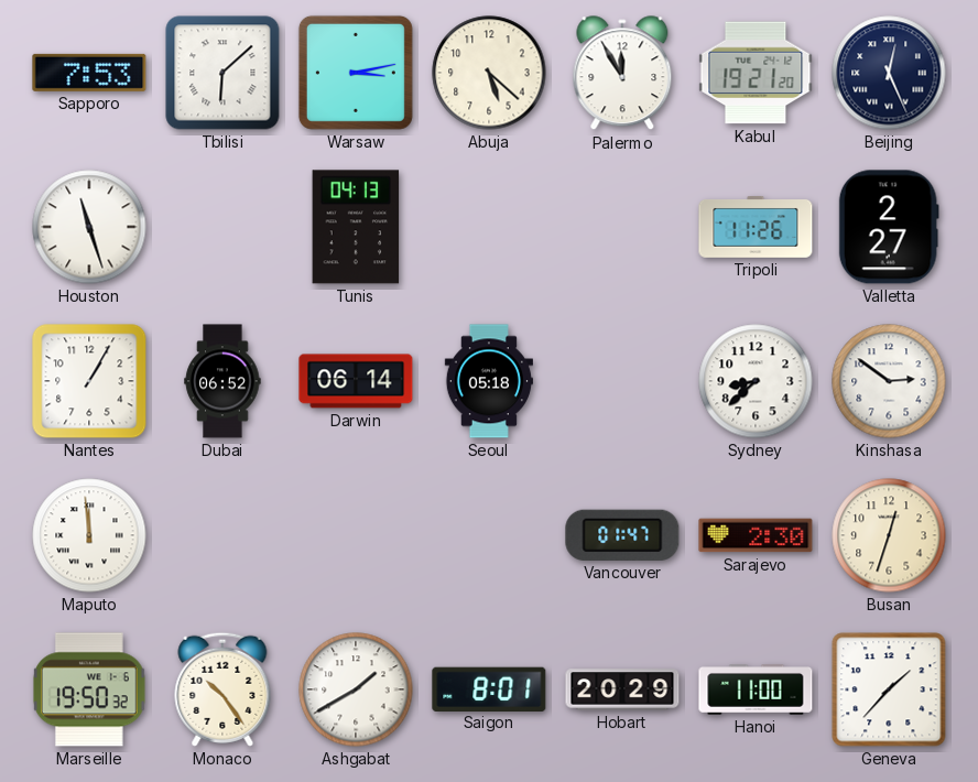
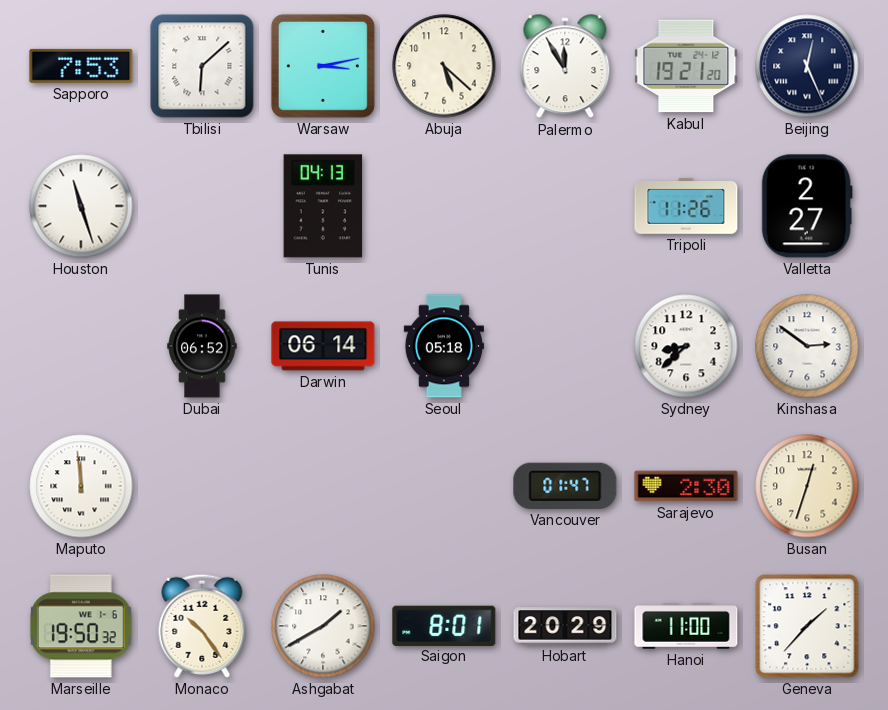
Nantes: 1:05 -> none (89, 381)
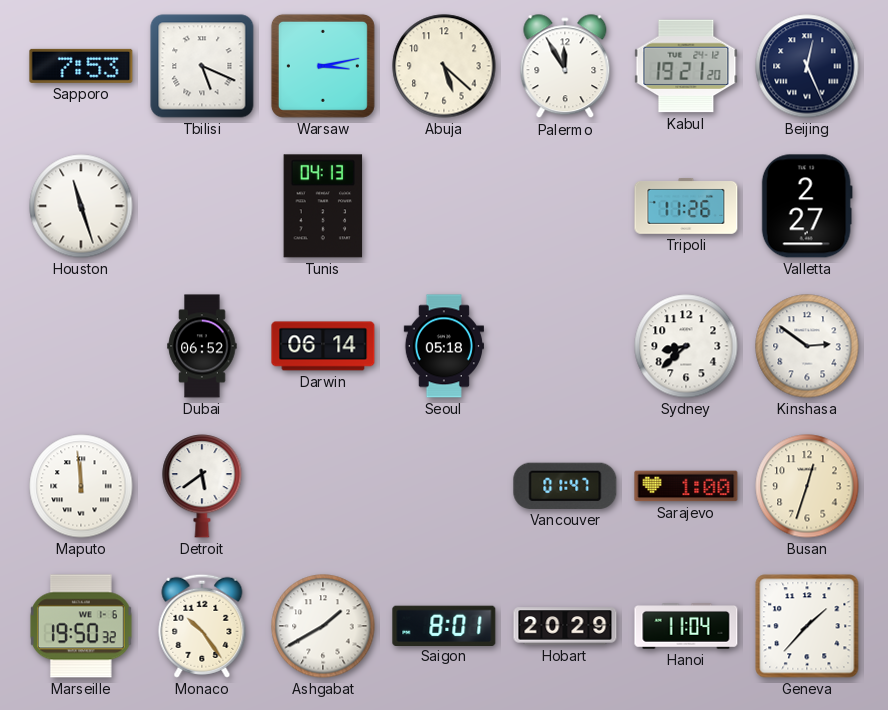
Tbilisi: 6:08 -> 5:19 (202, 66)
Detroit: none -> 5:39 (202, 486)
Sarajevo: 2:30 -> 1:00 (686, 486)
Hanoi: 11:00 -> 11:04 (686, 626)
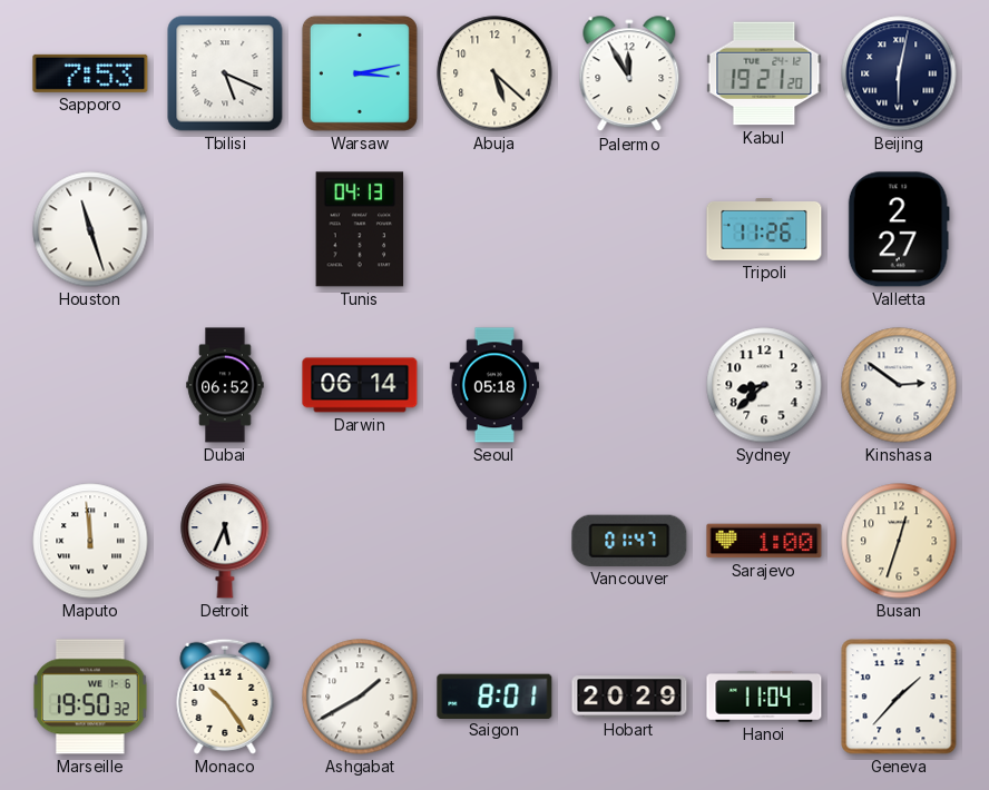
Beijing: 12:26 -> 6:02 (899, 73)
Detroit: 5:39 -> 5:34 (225, 541)
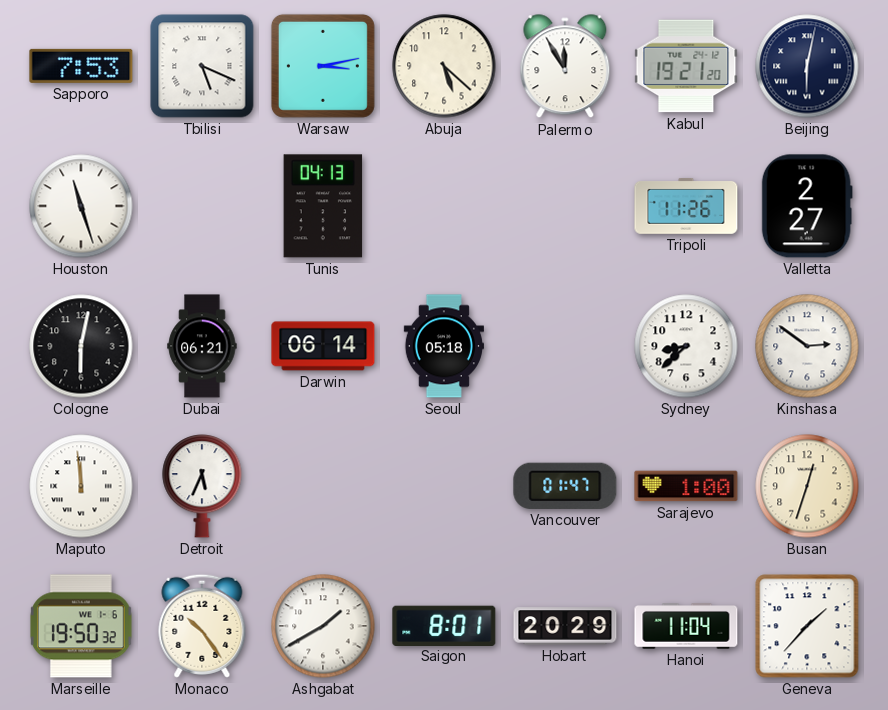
Cologne: none -> 6:02 (81, 346)
Dubai: 06:52 -> 06:21 (202, 346)
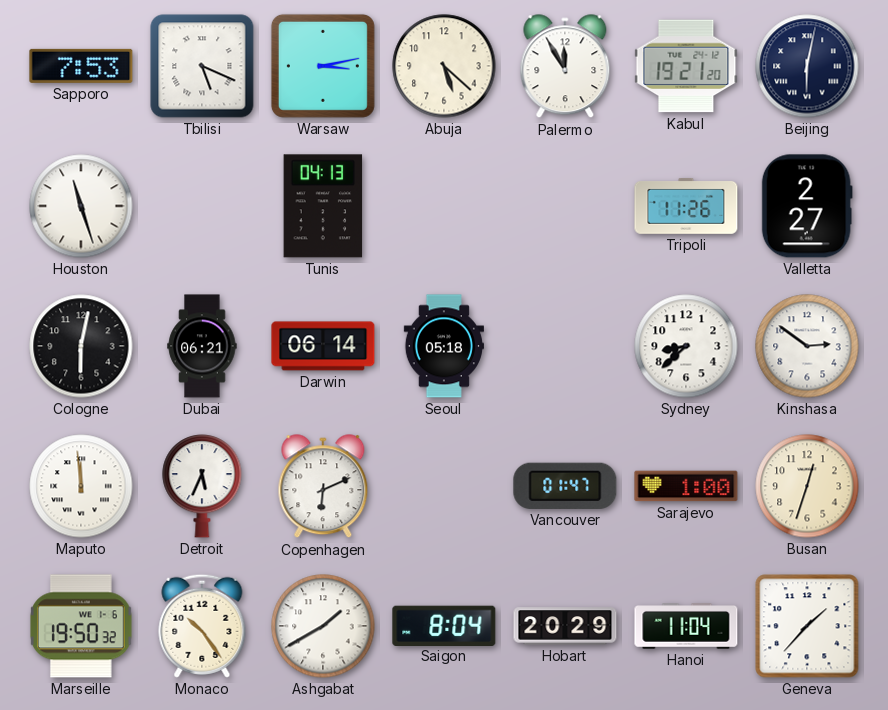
Copenhagen: none -> 6:11 (323, 487)
Saigon: 8:01 -> 8:04 (444, 625)
